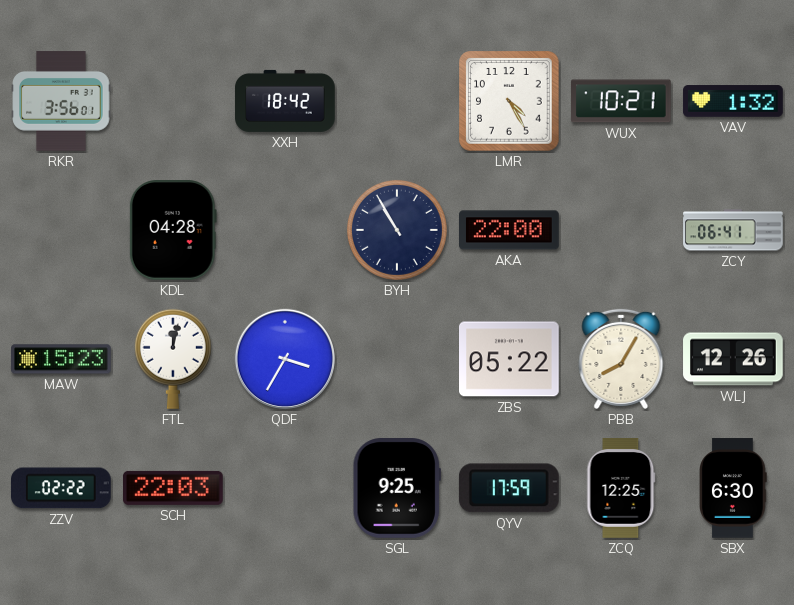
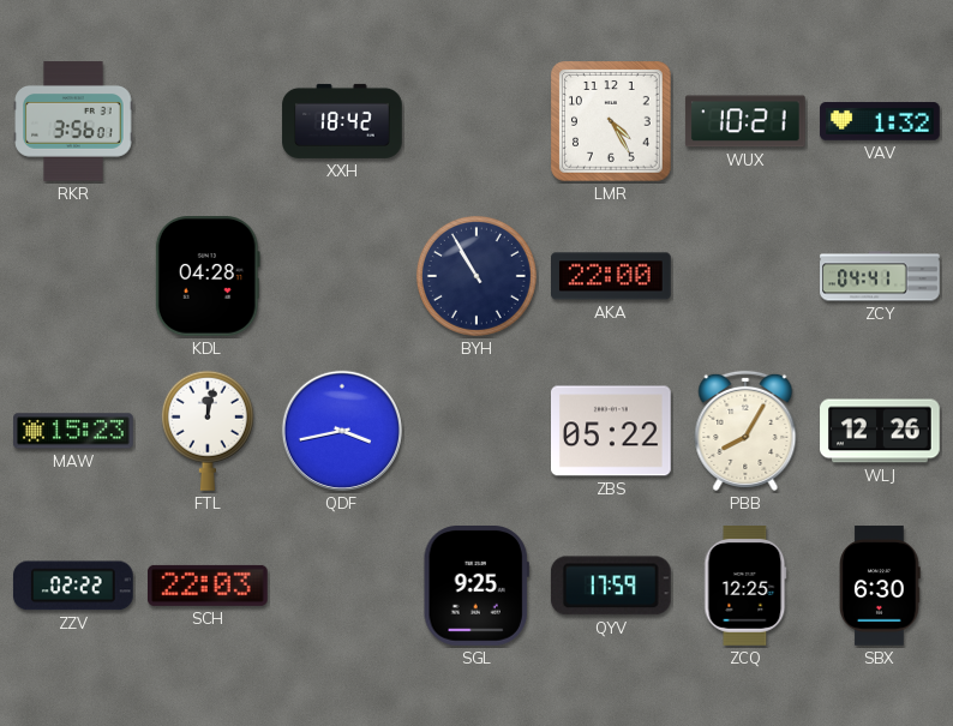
ZCY: 06:41 -> 04:41 (880, 276)
QDF: 3:35 -> 3:43 (342, 431)
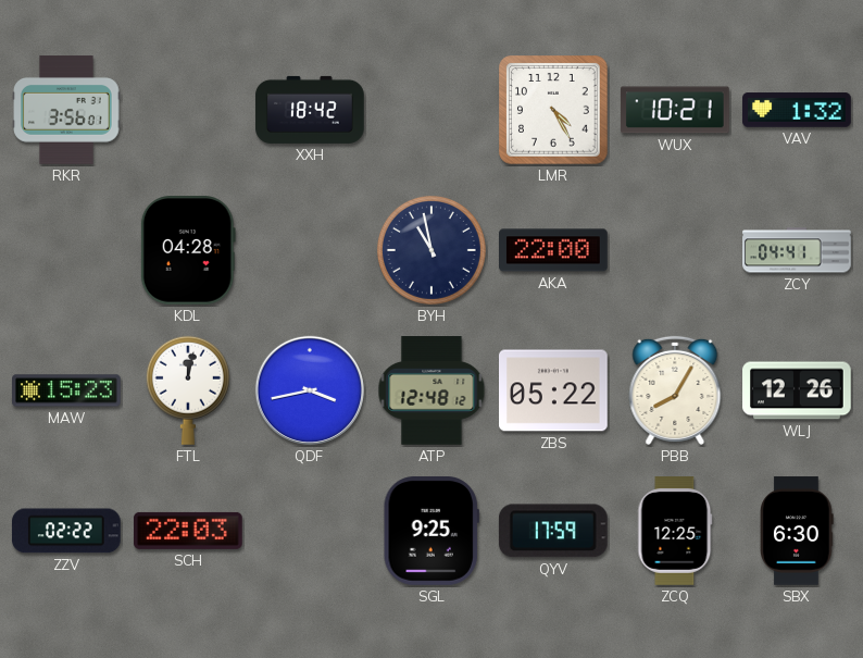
BYH: 10:55 -> 10:58 (431, 250)
ATP: none -> 12:48 (431, 392)
